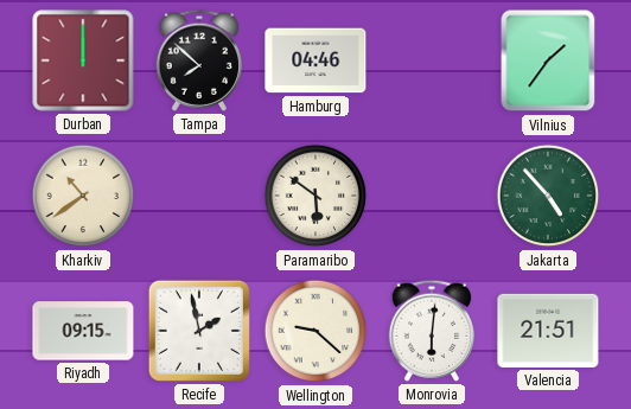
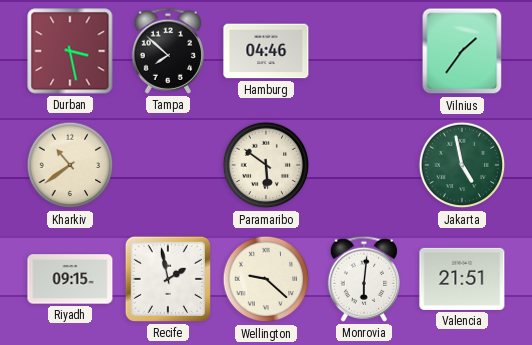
Durban: 12:00 -> 3:28 (70, 51)
Jakarta: 4:53 -> 4:58 (462, 165)
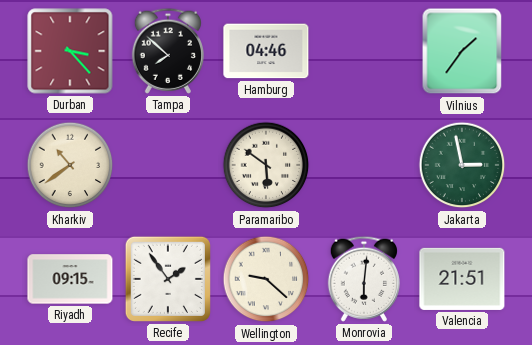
Durban: 3:28 -> 3:23 (70, 51)
Jakarta: 4:58 -> 2:58 (462, 165)
Recife: 1:58 -> 1:54 (168, 279)
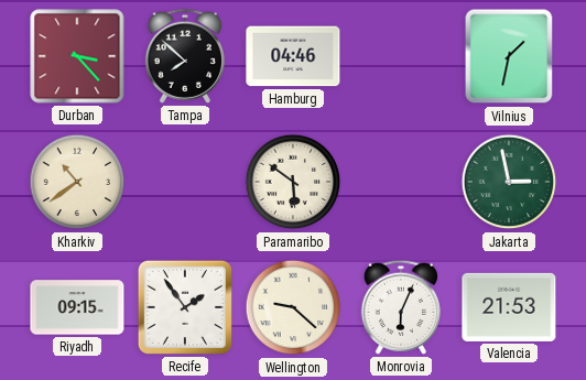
Vilnius: 1:36 -> 1:32 (509, 56)
Monrovia: 6:01 -> 6:04 (400, 307)
Valencia: 21:51 -> 21:53 (509, 307)
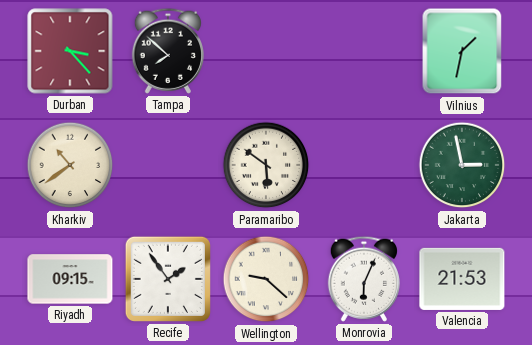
Hamburg: 04:46 -> none (293, 56)
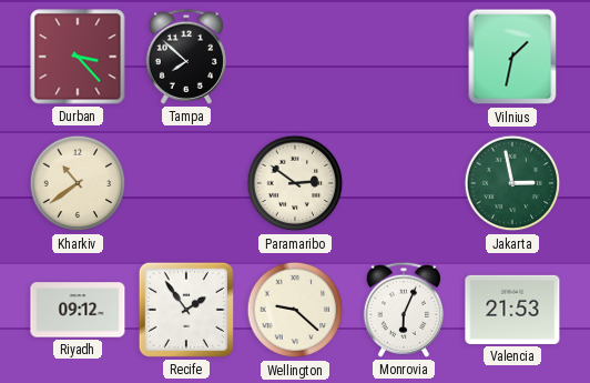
Paramaribo: 5:51 -> 2:51 (295, 183)
Riyadh: 09:15 -> 09:12 (78, 310)
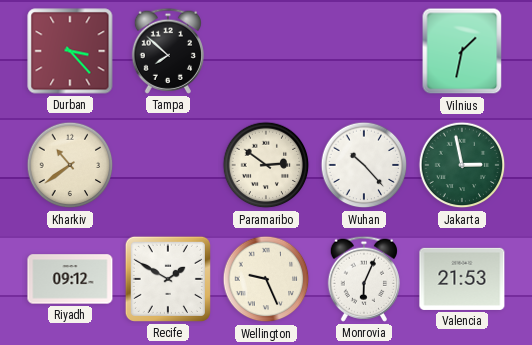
Wuhan: none -> 10:23 (364, 165)
Recife: 1:54 -> 1:50 (168, 279)
Wellington: 9:22 -> 9:26 (266, 279)
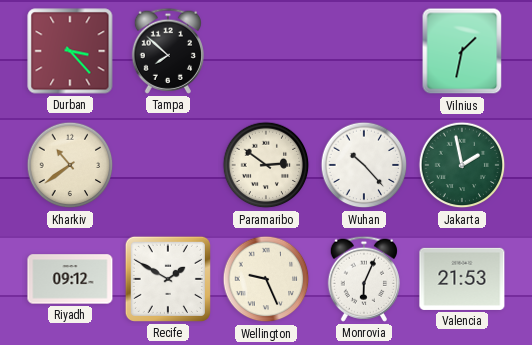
Jakarta: 2:58 -> 1:58 (462, 165)
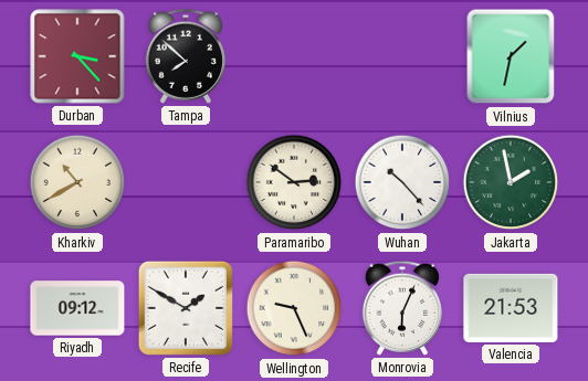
Kharkiv: 10:39 -> 10:40 (77, 182)
